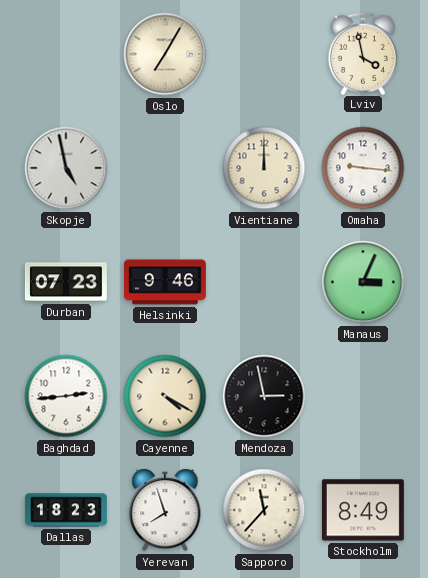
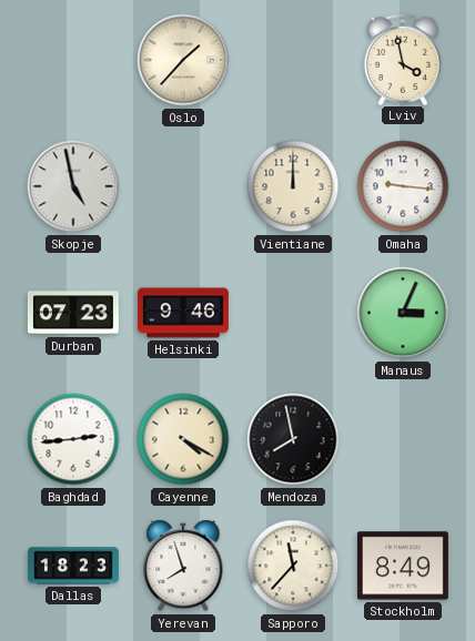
Oslo: 7:05 -> 1:37 (183, 60)
Mendoza: 2:58 -> 7:58 (293, 439)
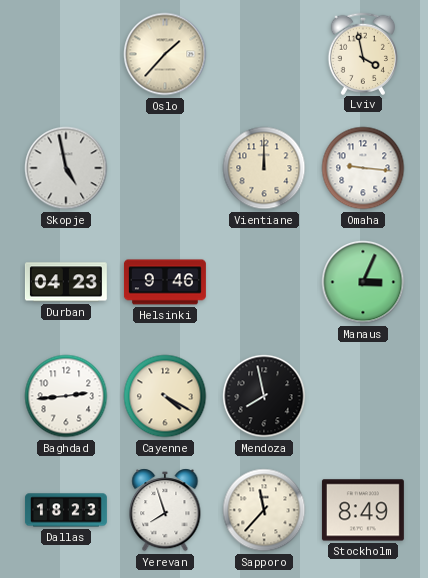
Durban: 07:23 -> 04:23 (66, 282)
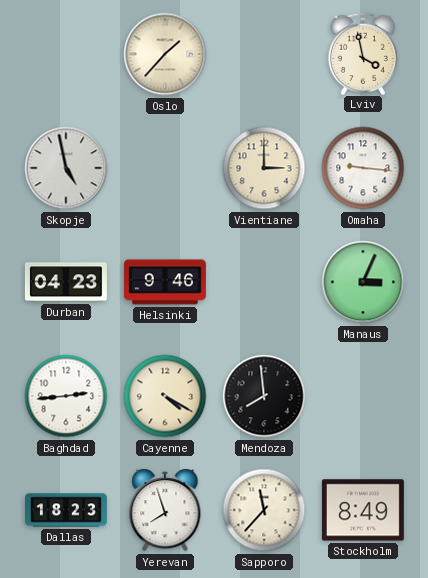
Vientiane: 12:00 -> 3:00 (264, 168)
Mendoza: 7:58 -> 7:59 (264, 396)
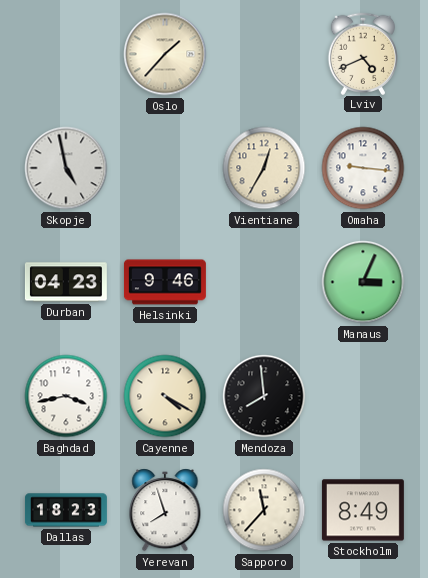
Lviv: 3:58 -> 4:41 (362, 53)
Vientiane: 3:00 -> 12:35 (264, 168)
Baghdad: 2:44 -> 3:43 (66, 396)
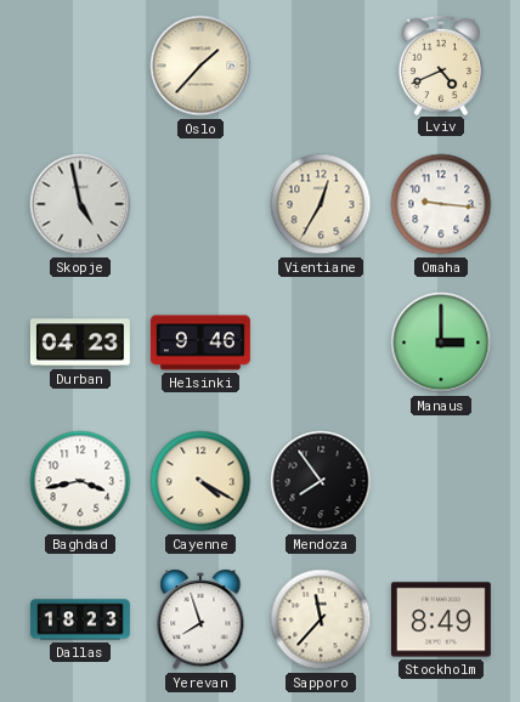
Manaus: 3:04 -> 3:00 (441, 342)
Mendoza: 7:59 -> 7:54 (321, 481)
